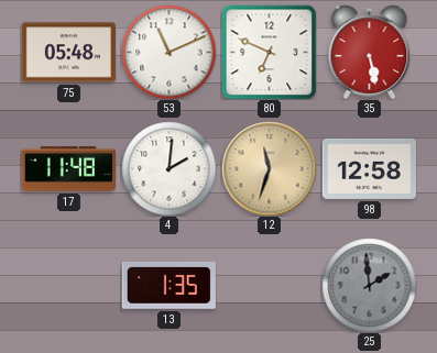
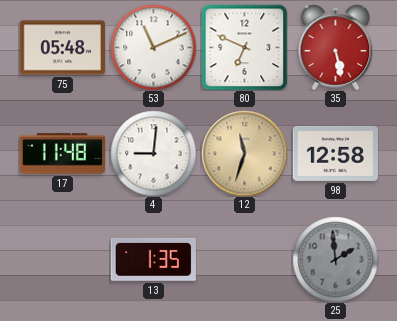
4: 2:01 -> 9:01 (153, 153)
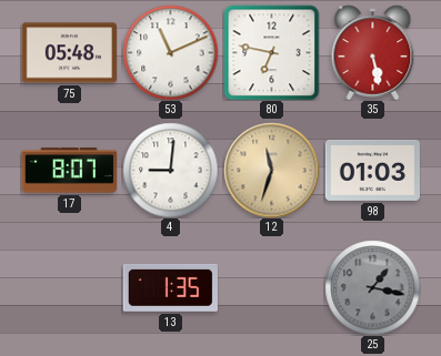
80: 6:49 -> 6:47 (271, 52)
17: 11:48 -> 8:07 (69, 171)
98: 12:58 -> 01:03 (372, 170)
25: 1:59 -> 1:17 (372, 287)
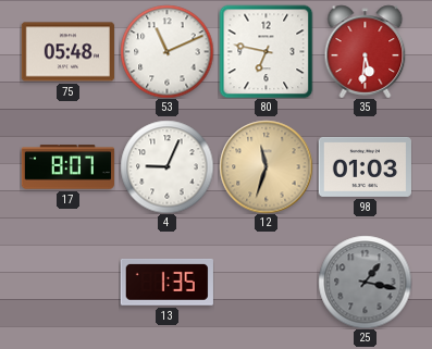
35: 5:28 -> 5:31 (366, 51)
4: 9:01 -> 9:04 (166, 166)
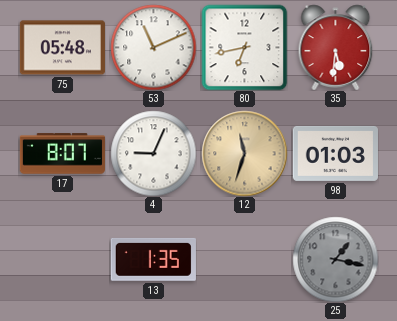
80: 6:47 -> 6:43 (244, 47)
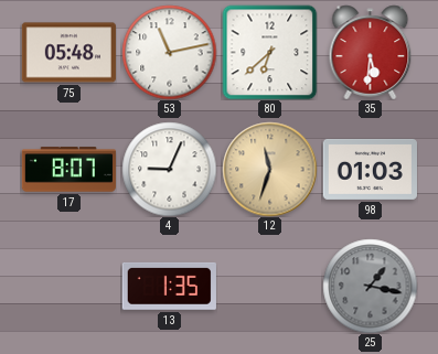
53: 11:11 -> 11:13 (169, 52)
80: 6:43 -> 6:38 (269, 52)
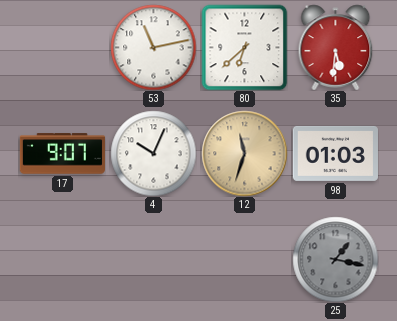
75: 05:48 -> none (68, 53)
17: 8:07 -> 9:07 (62, 154)
4: 9:04 -> 10:04 (153, 153)
13: 1:35 -> none (169, 286)
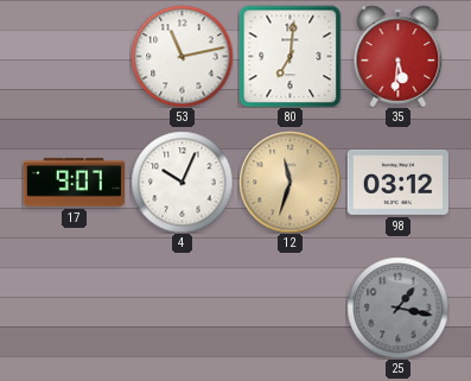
80: 6:38 -> 7:01 (289, 56)
98: 01:03 -> 03:12 (397, 182)
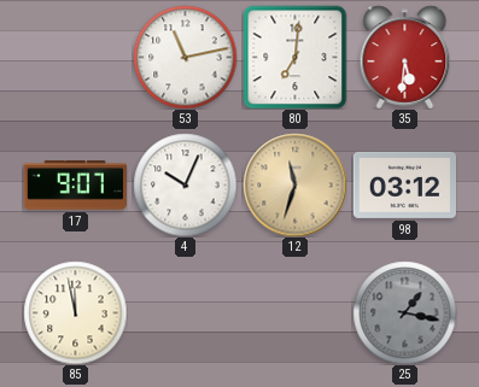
85: none -> 11:58 (75, 312)
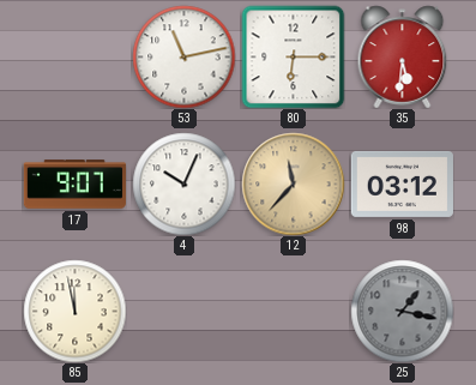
80: 7:01 -> 6:15 (293, 56)
12: 11:33 -> 11:37 (293, 184)
